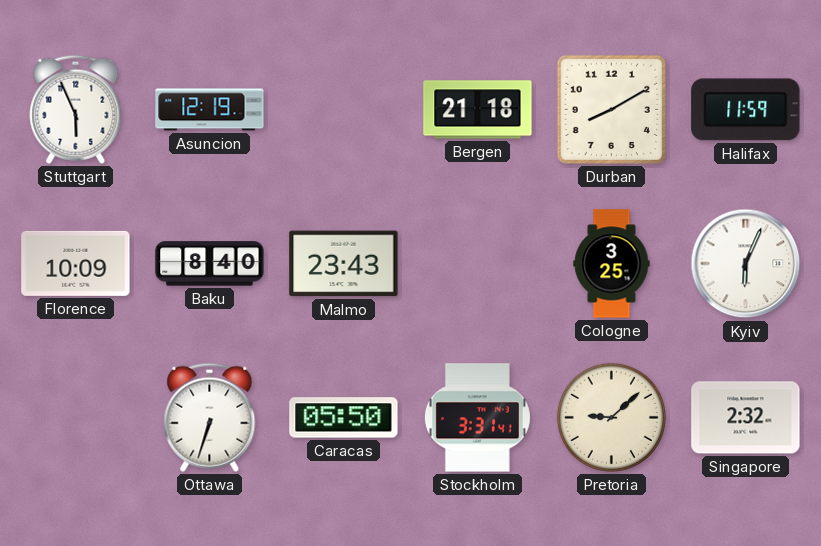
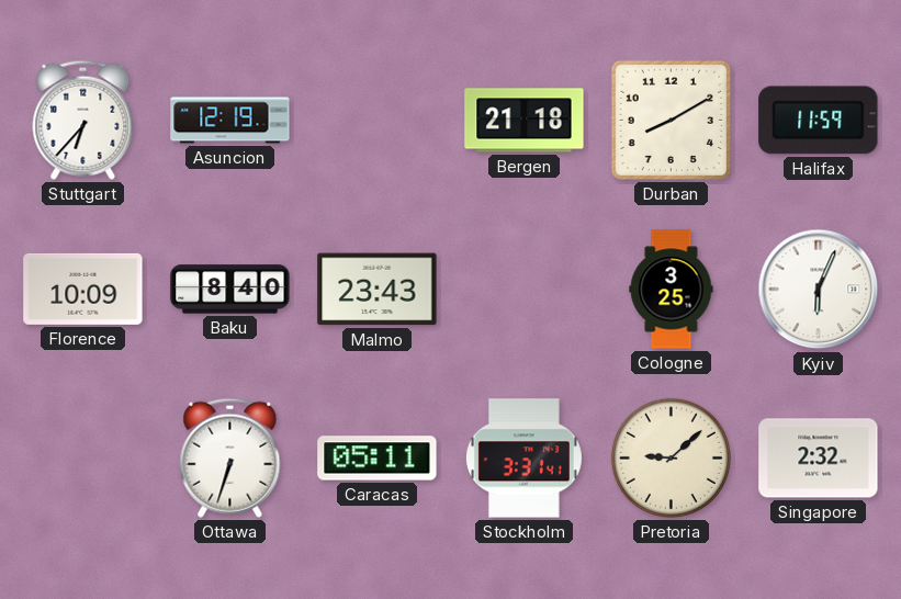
Stuttgart: 5:56 -> 6:37 (83, 120)
Caracas: 05:50 -> 05:11 (378, 459)
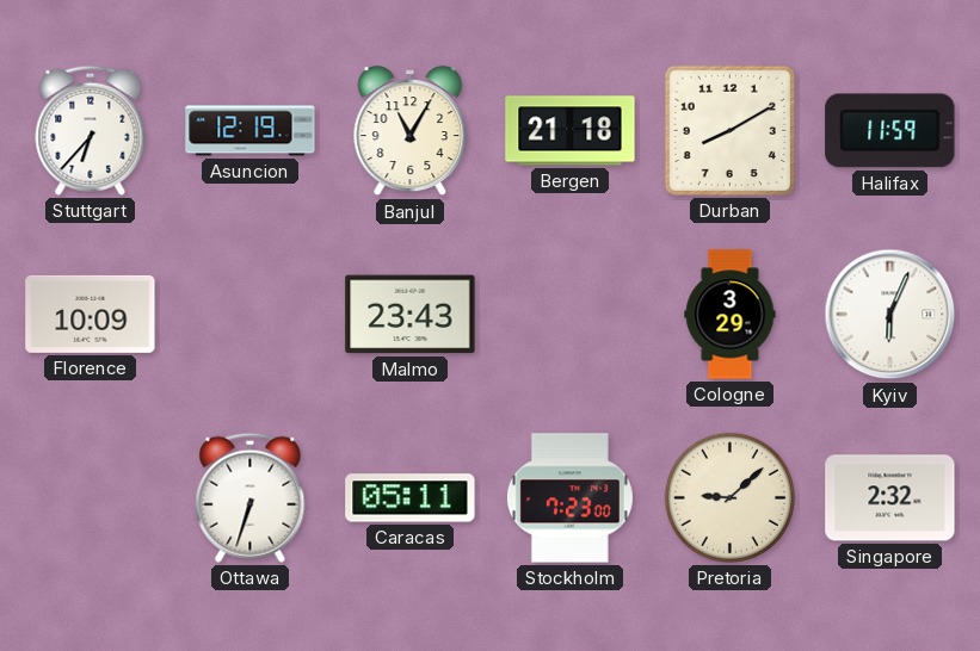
Banjul: none -> 11:05 (411, 131)
Baku: 8:40 -> none (230, 290)
Cologne: 3:25 -> 3:29 (731, 315)
Stockholm: 3:31 -> 7:23 (569, 498)
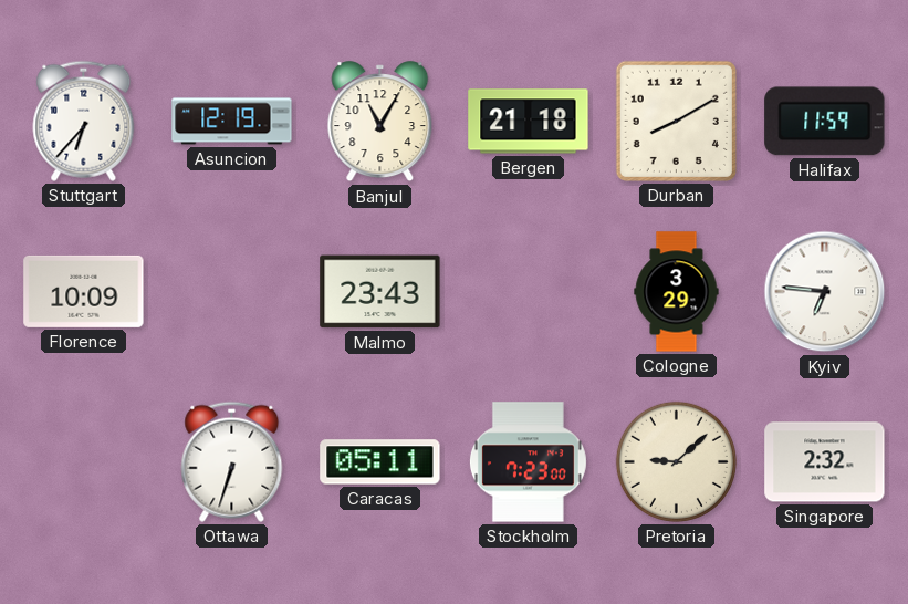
Kyiv: 6:04 -> 6:46 (825, 292)
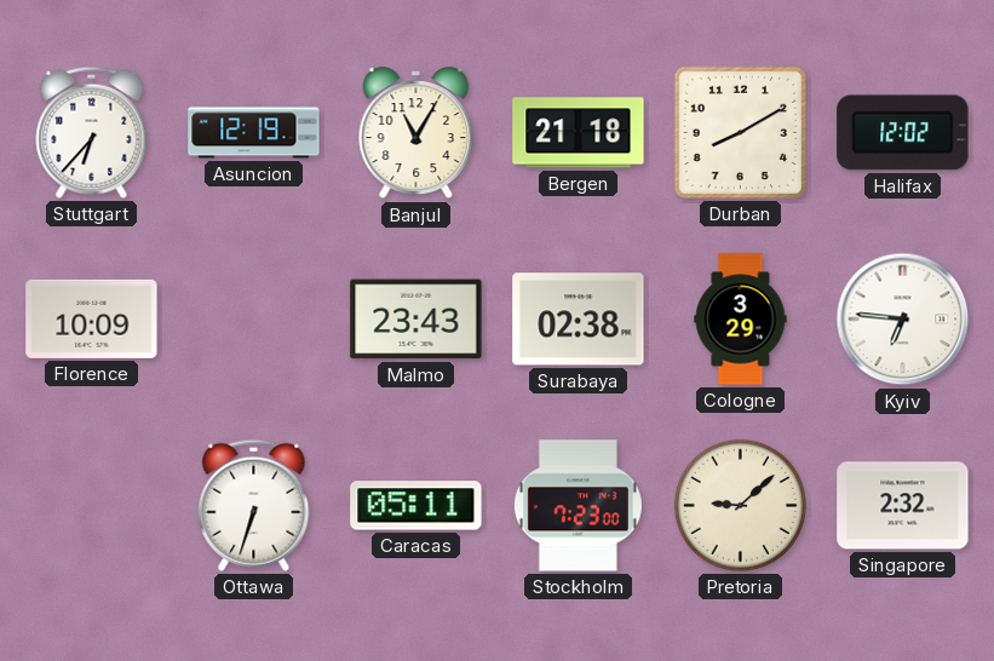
Halifax: 11:59 -> 12:02 (903, 133)
Surabaya: none -> 02:38 (579, 320)
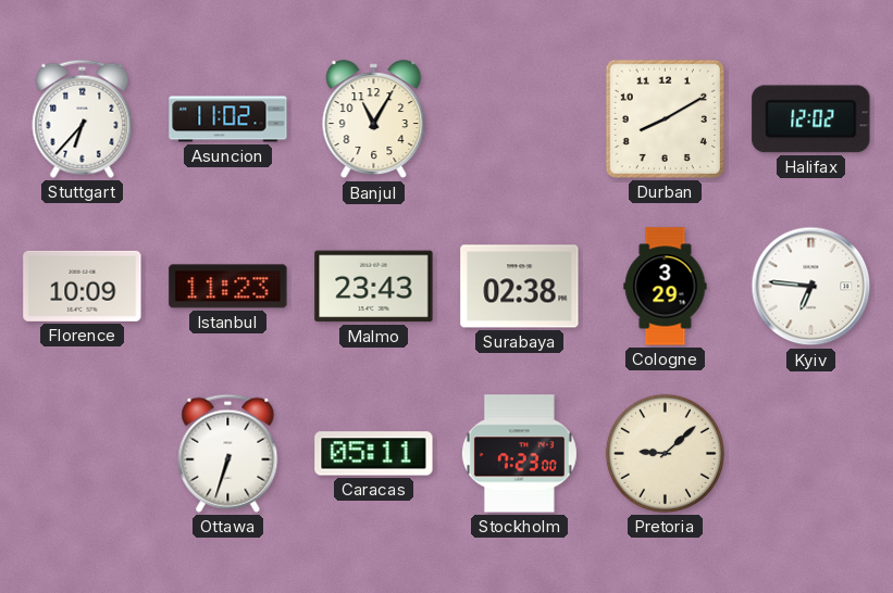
Asuncion: 12:19 -> 11:02 (228, 119)
Bergen: 21:18 -> none (579, 133)
Istanbul: none -> 11:23 (228, 287)
Singapore: 2:32 -> none (903, 506)
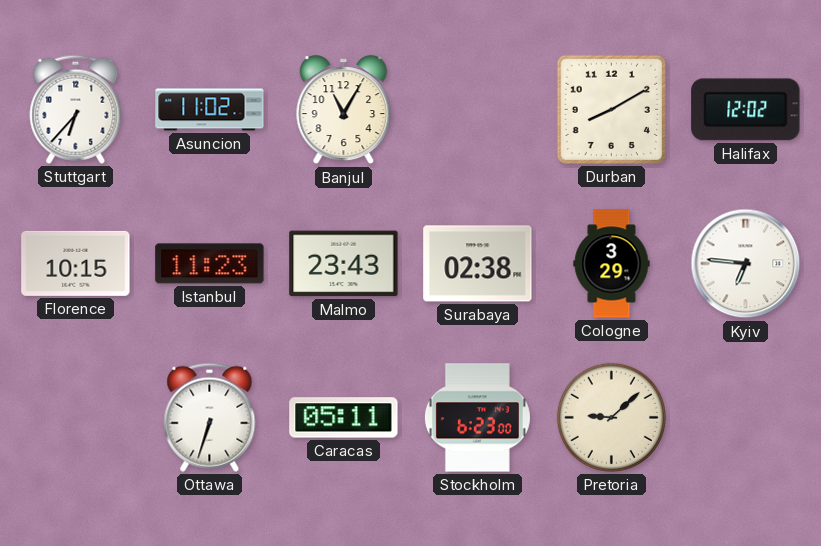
Florence: 10:09 -> 10:15 (76, 263)
Stockholm: 7:23 -> 6:23 (477, 418)
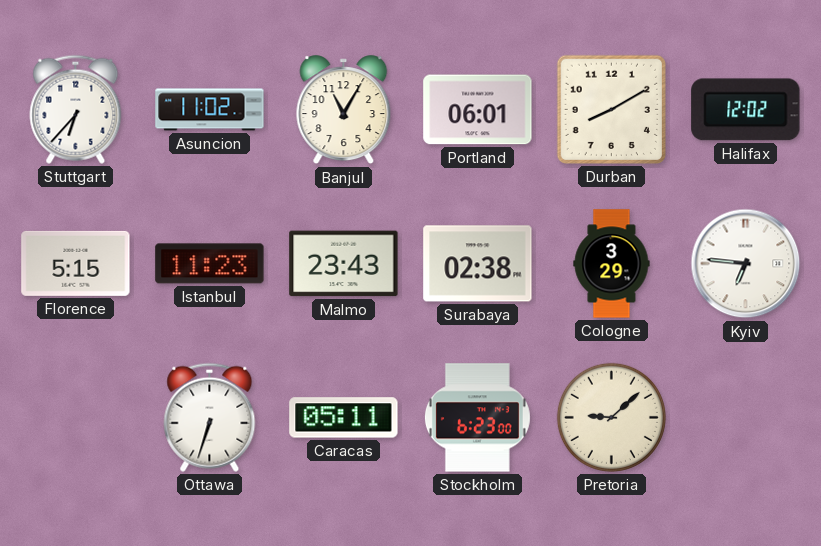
Portland: none -> 06:01 (478, 110)
Florence: 10:15 -> 5:15 (76, 263)
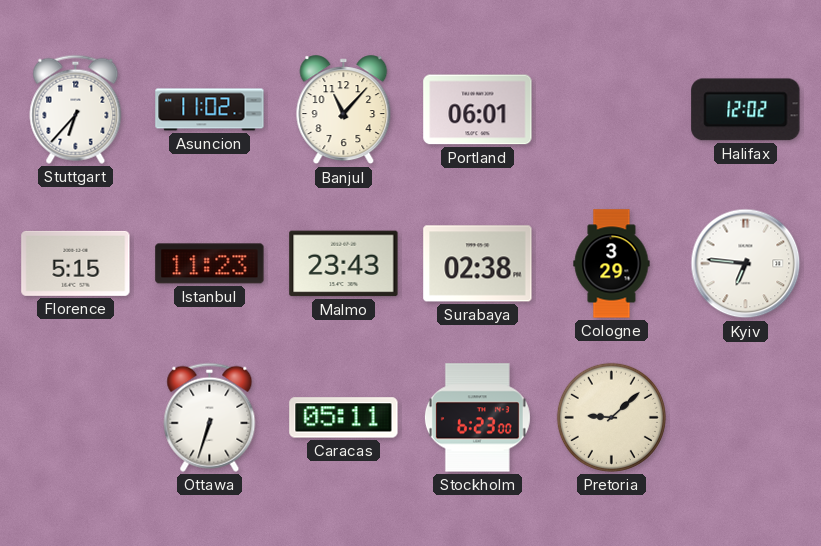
Banjul: 11:05 -> 11:07 (344, 110)
Durban: 8:10 -> none (611, 109)
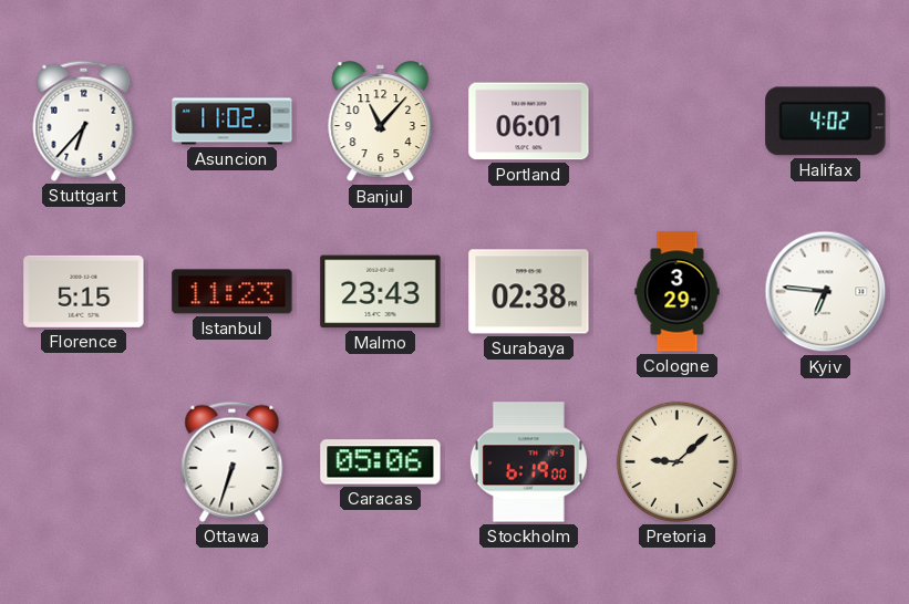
Halifax: 12:02 -> 4:02 (826, 122)
Caracas: 05:11 -> 05:06 (381, 462)
Stockholm: 6:23 -> 6:19 (528, 462)
